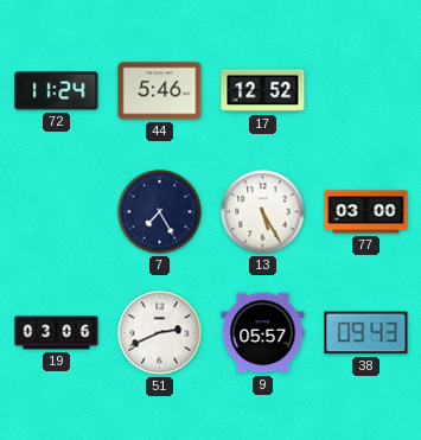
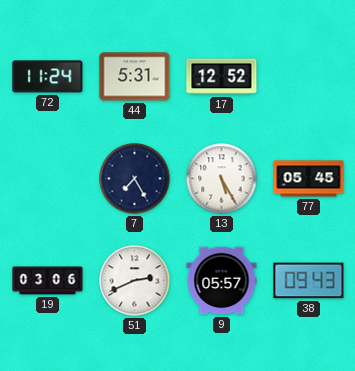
44: 5:46 -> 5:31 (135, 77)
77: 03:00 -> 05:45 (309, 179)
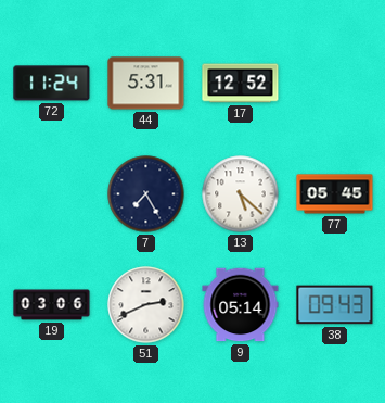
13: 5:25 -> 5:22 (241, 194)
9: 05:57 -> 05:14 (241, 305)
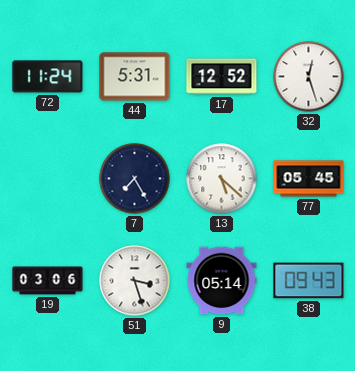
32: none -> 12:27 (309, 77)
51: 2:41 -> 3:27 (135, 281)
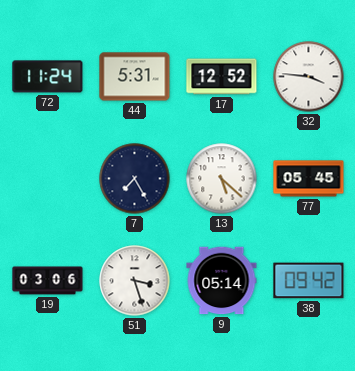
32: 12:27 -> 3:46 (309, 77)
38: 09:43 -> 09:42 (309, 281)
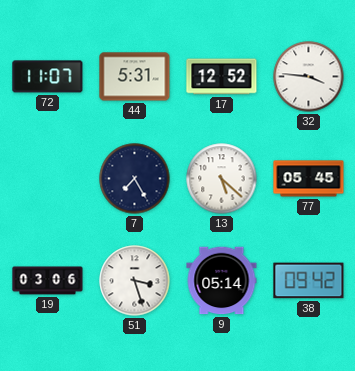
72: 11:24 -> 11:07 (48, 77)
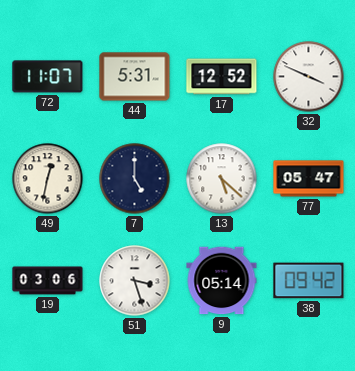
32: 3:46 -> 3:49 (309, 77)
49: none -> 12:32 (48, 179)
7: 7:25 -> 5:00 (135, 179)
77: 05:45 -> 05:47 (309, 179)
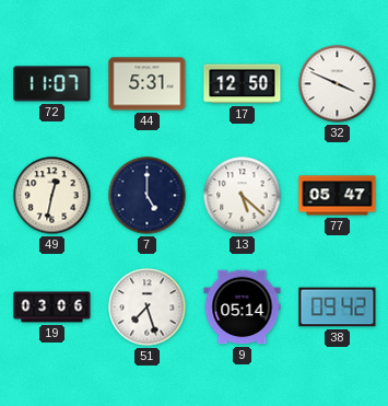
17: 12:52 -> 12:50 (243, 84)
51: 3:27 -> 7:27 (148, 308)
